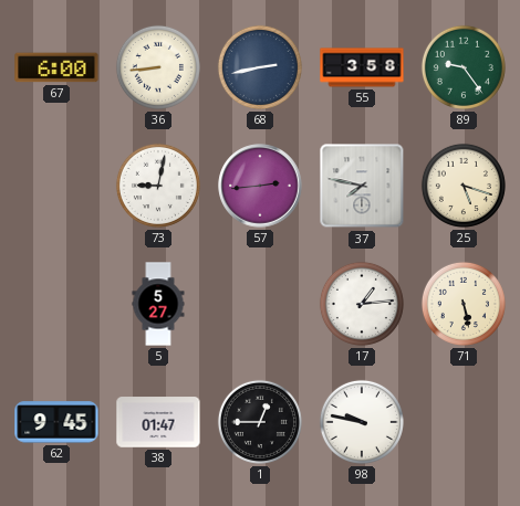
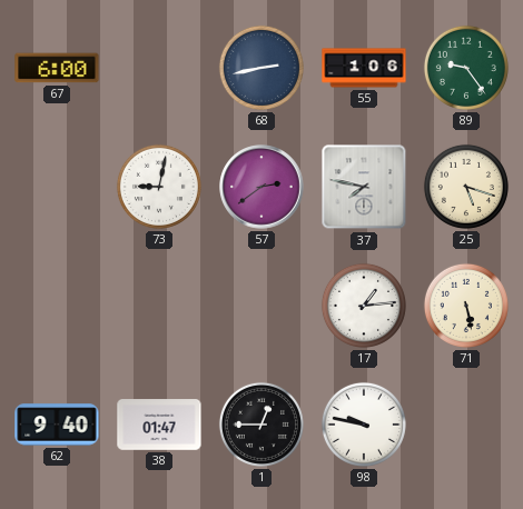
36: 8:44 -> none (158, 67)
55: 3:58 -> 1:06 (364, 68)
57: 2:44 -> 2:39 (261, 187)
5: 5:27 -> none (158, 304)
62: 9:45 -> 9:40 (57, 425)
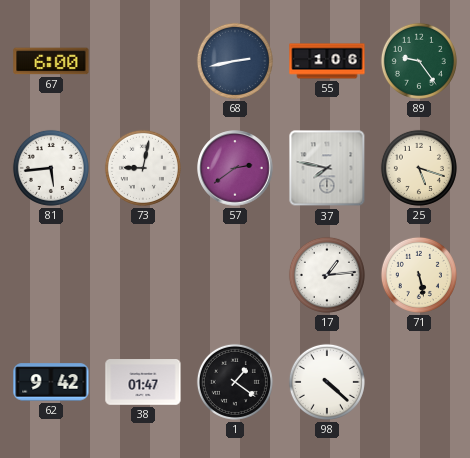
81: none -> 5:44 (51, 168)
62: 9:40 -> 9:42 (51, 382)
1: 12:45 -> 1:21 (235, 382)
98: 9:47 -> 4:22 (327, 382)
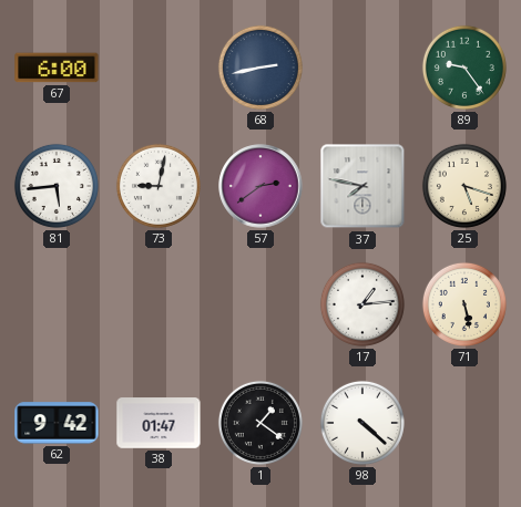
55: 1:06 -> none (327, 61)
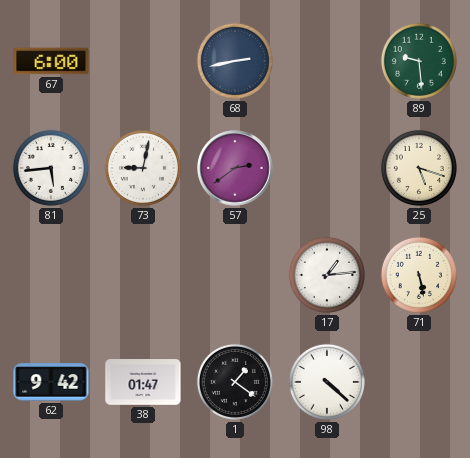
89: 9:24 -> 9:29 (419, 61)
37: 7:47 -> none (362, 186)
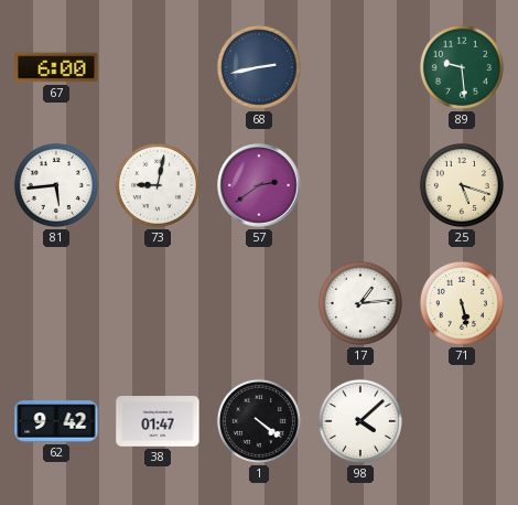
1: 1:21 -> 4:21 (259, 421)
98: 4:22 -> 4:08 (360, 421)
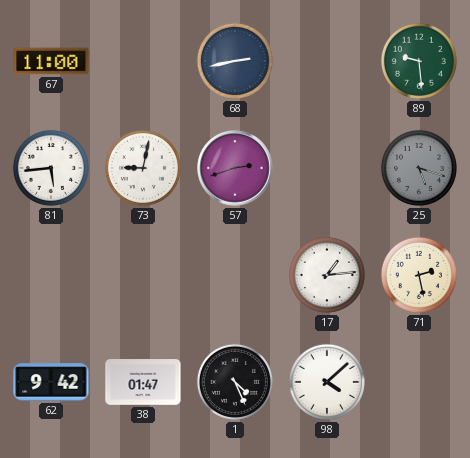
67: 6:00 -> 11:00 (51, 61)
57: 2:39 -> 2:42 (235, 168)
25 dial: cream -> grey (419, 168)
71: 5:28 -> 2:28 (419, 275)
1: 4:21 -> 4:26 (235, 382)
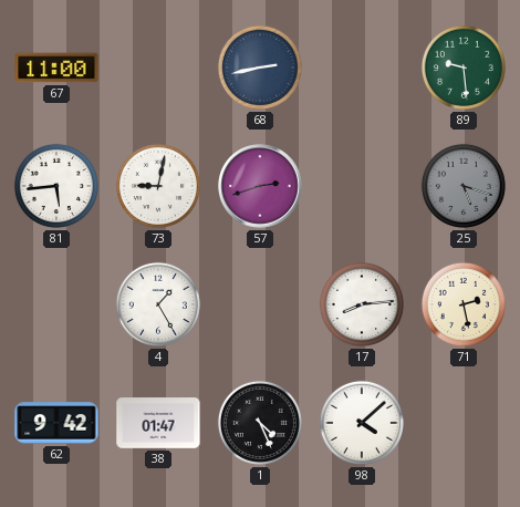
4: none -> 1:25 (158, 304)
17: 1:14 -> 8:14 (362, 304)
